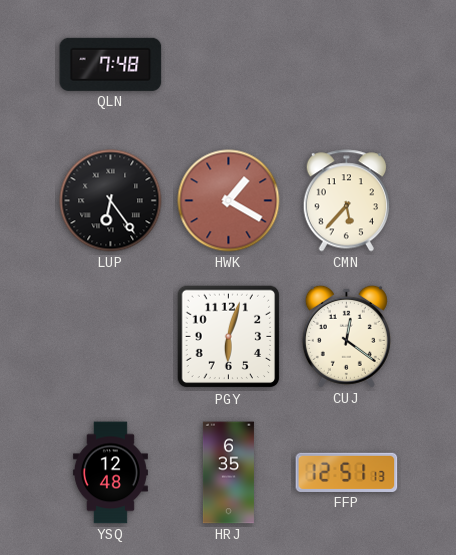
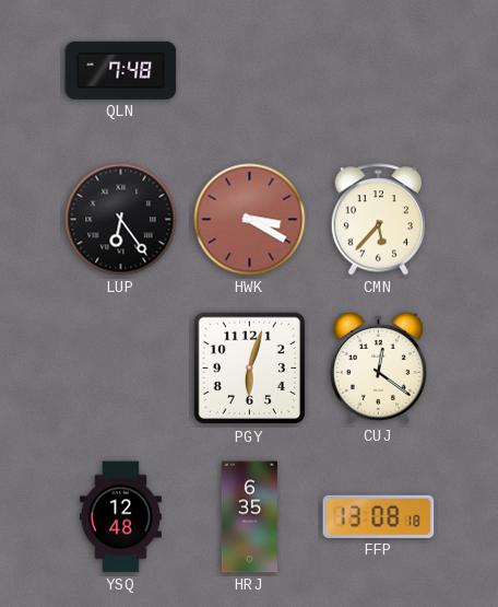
HWK: 1:20 -> 3:20 (250, 220)
FFP: 12:51 -> 13:08 (379, 516)
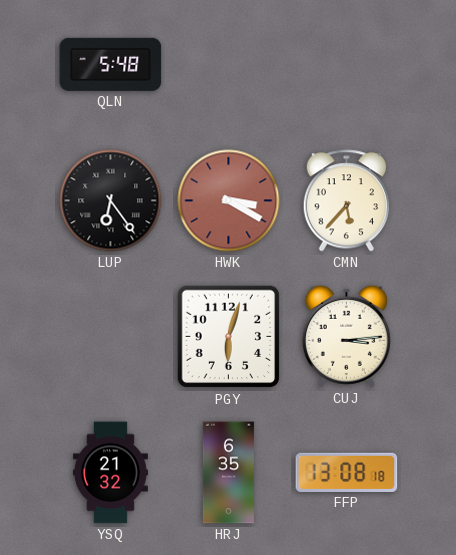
QLN: 7:48 -> 5:48 (111, 64)
CUJ: 12:21 -> 3:14 (346, 336)
YSQ: 12:48 -> 21:32 (110, 473)
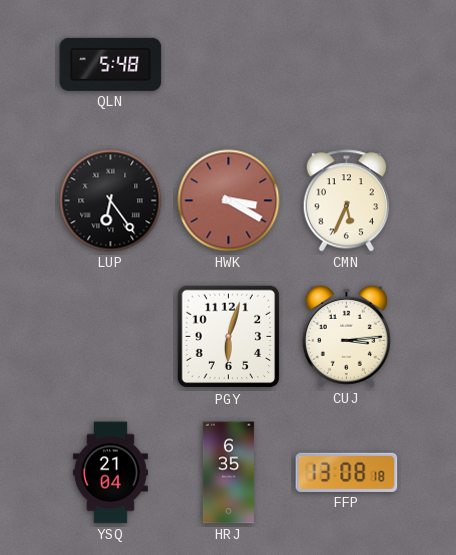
CMN: 5:37 -> 5:34 (346, 201)
YSQ: 21:32 -> 21:04 (110, 473)
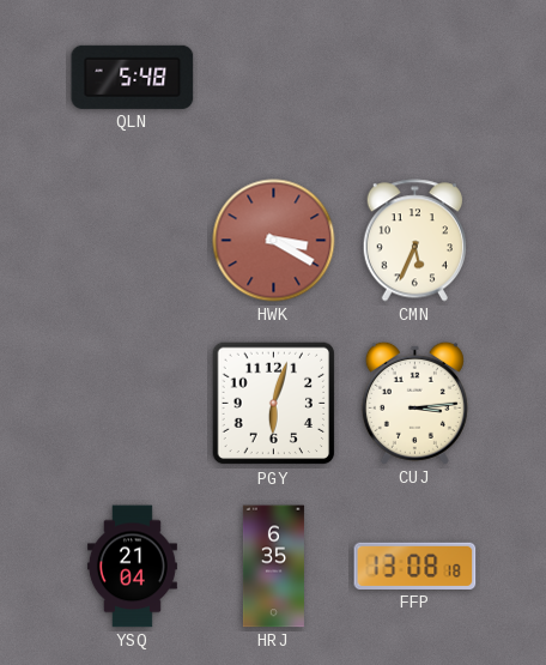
LUP: 6:24 -> none (111, 201)
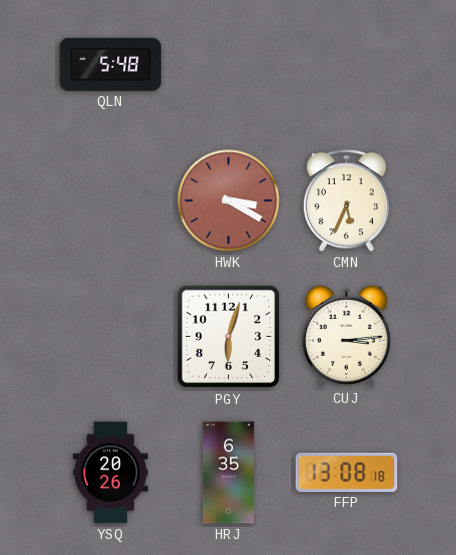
YSQ: 21:04 -> 20:26 (110, 473)
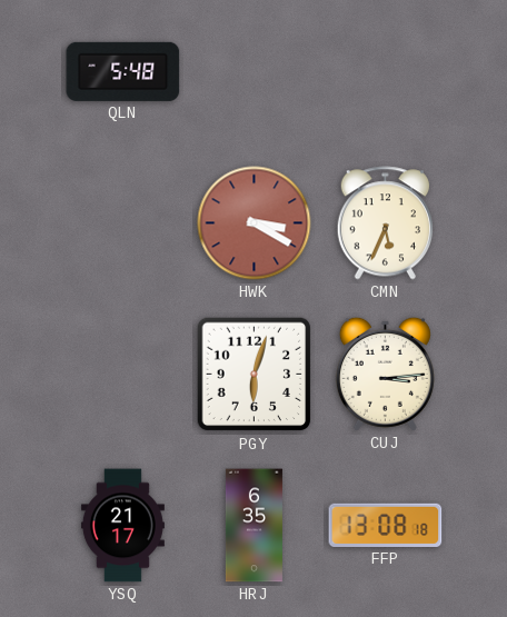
YSQ: 20:26 -> 21:17 (122, 526)
